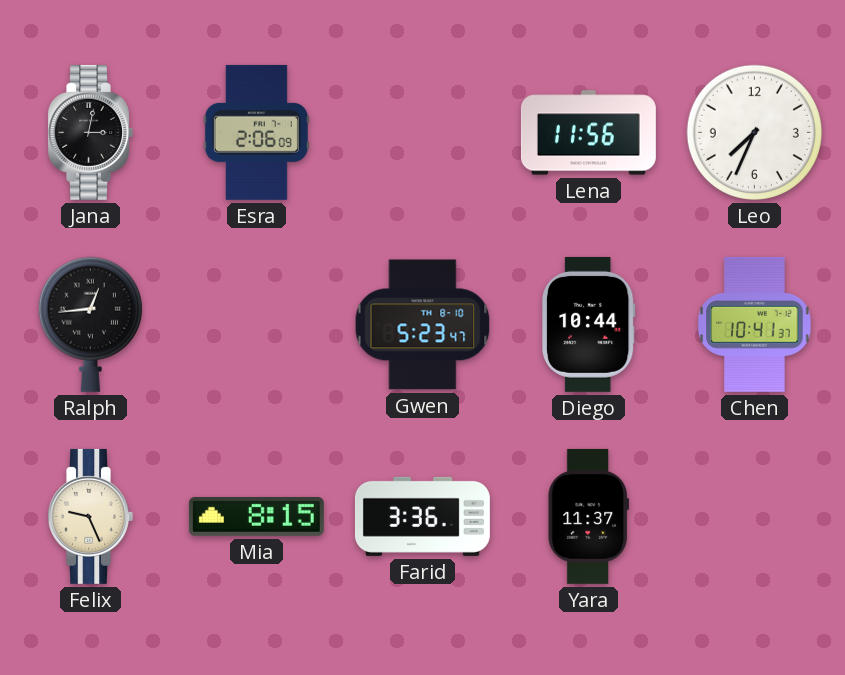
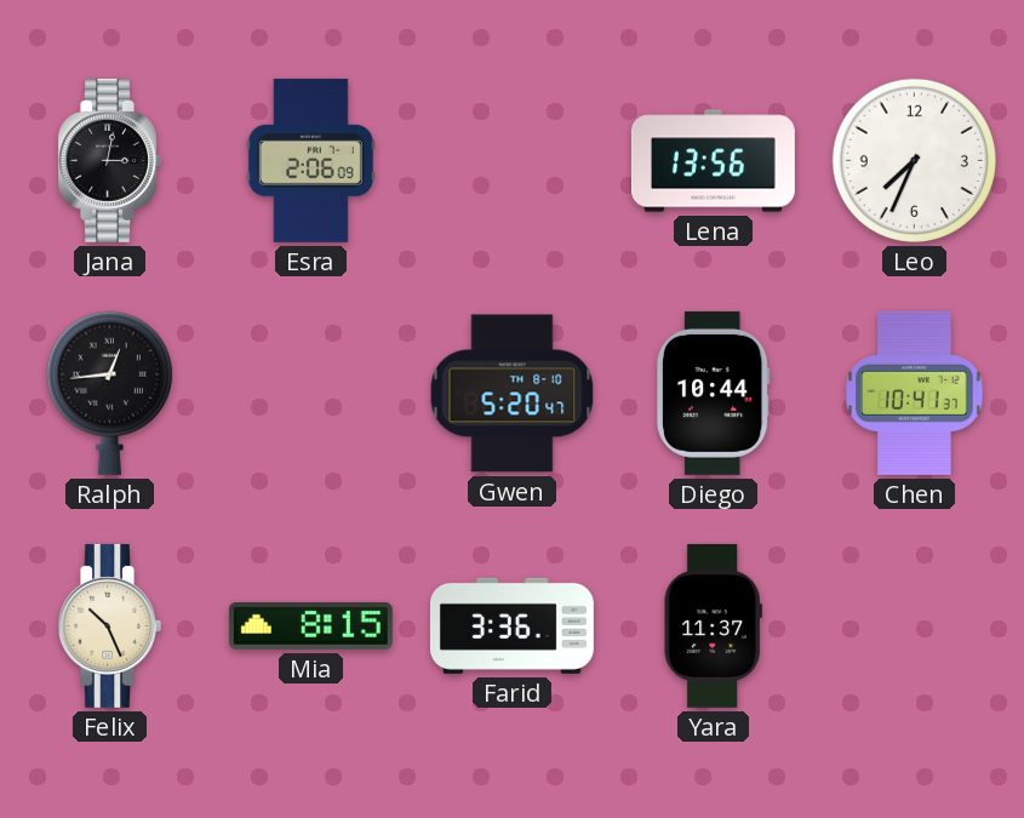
Lena: 11:56 -> 13:56 (713, 161)
Gwen: 5:23 -> 5:20 (513, 394)
Felix: 9:26 -> 10:26 (109, 625)
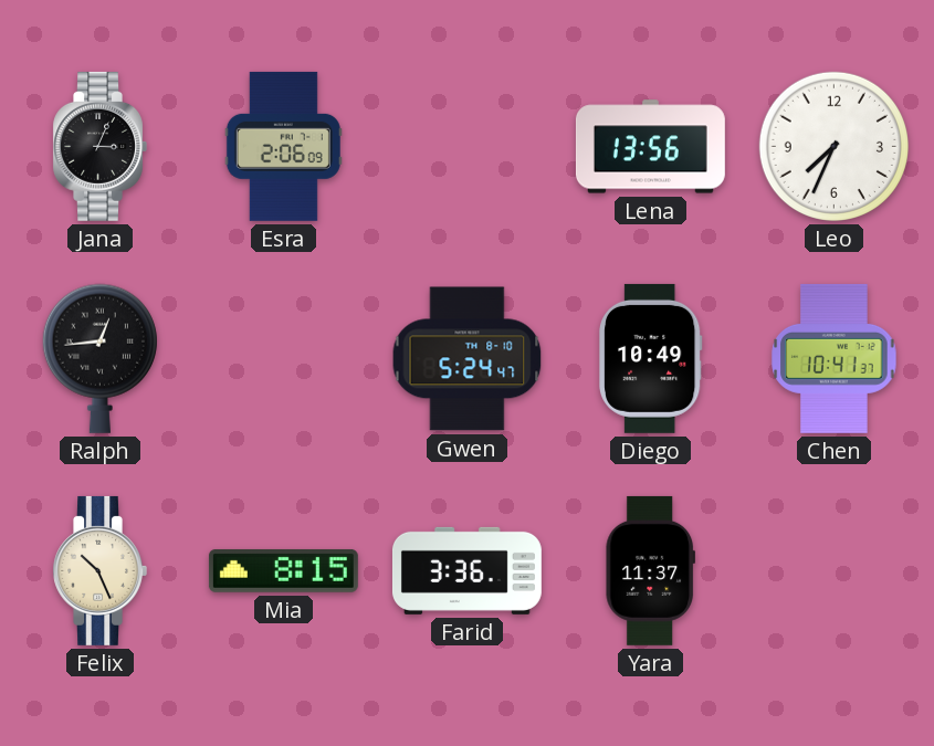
Jana: 3:02 -> 3:04 (99, 146)
Gwen: 5:20 -> 5:24 (468, 359)
Diego: 10:44 -> 10:49 (650, 358)
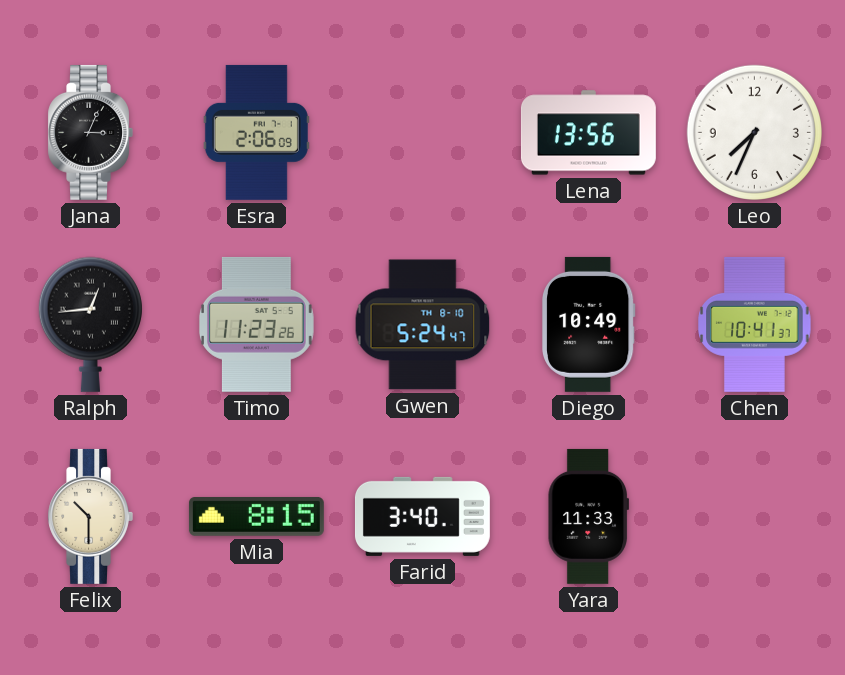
Timo: none -> 11:23 (257, 324)
Felix: 10:26 -> 10:30 (90, 516)
Farid: 3:36 -> 3:40 (422, 516)
Yara: 11:37 -> 11:33 (588, 516)
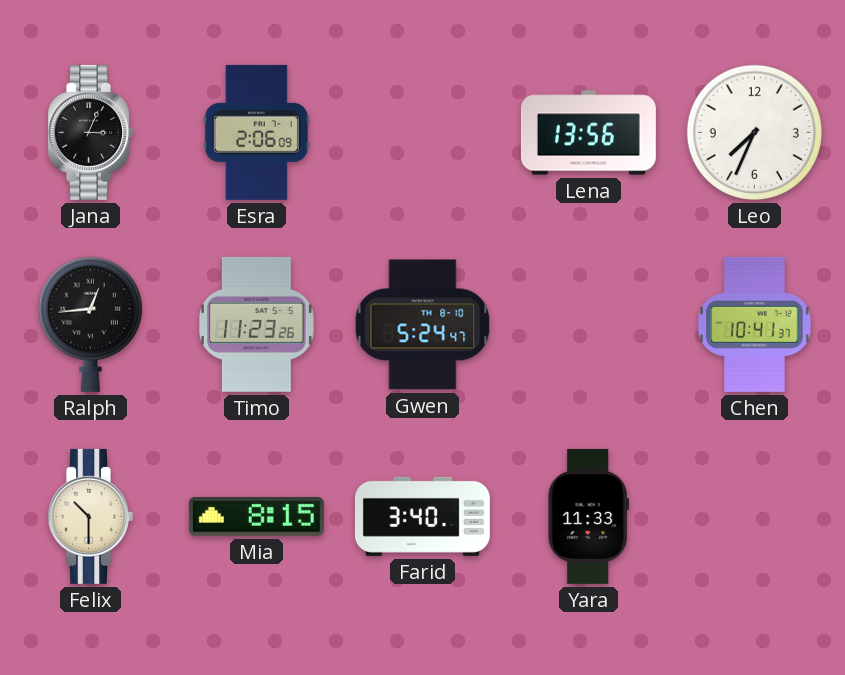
Diego: 10:49 -> none (588, 324)
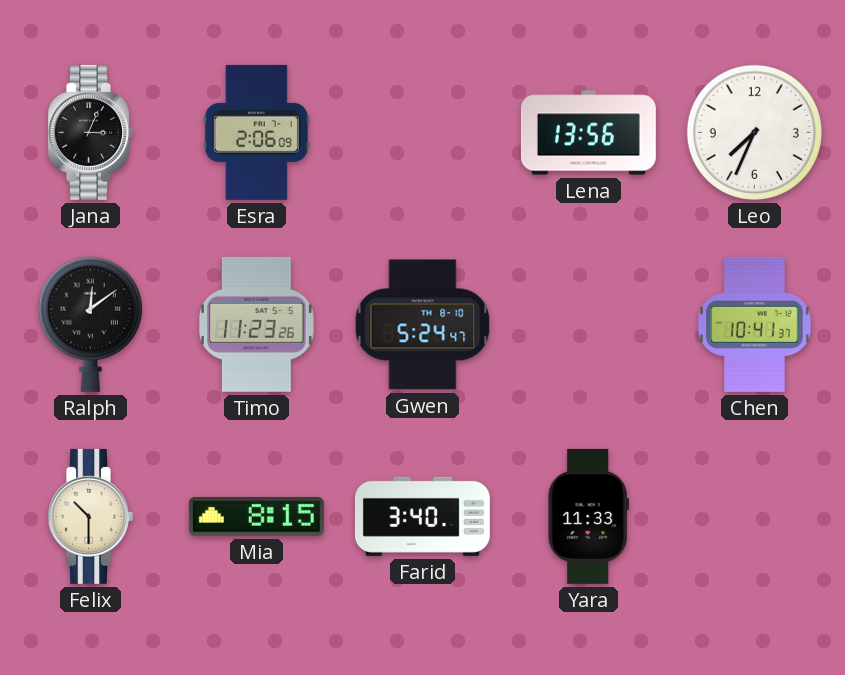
Ralph: 12:44 -> 12:09 (90, 324)
